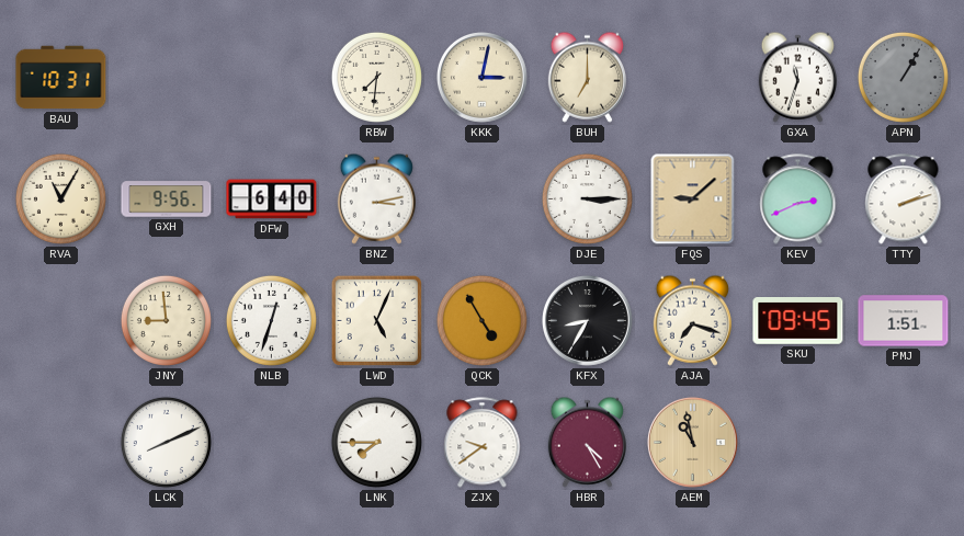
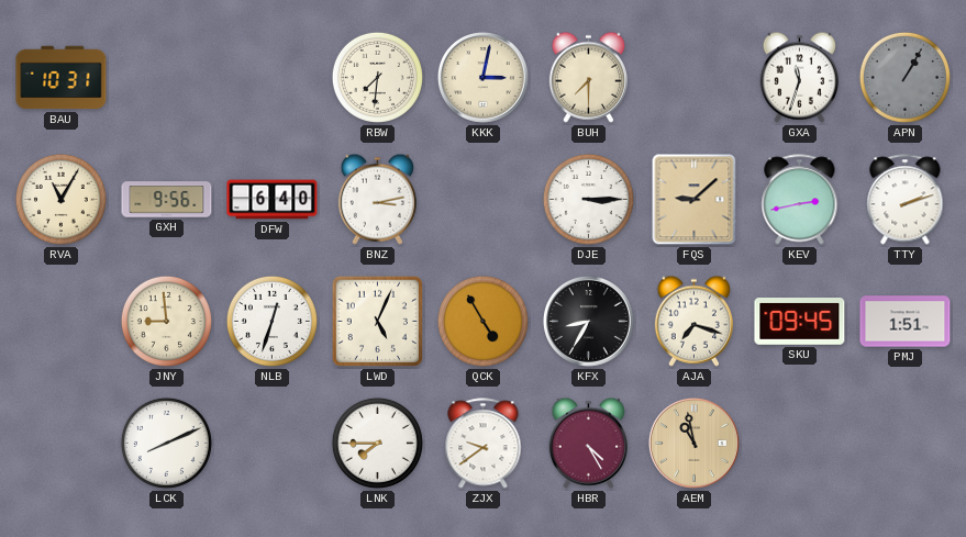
BUH: 7:00 -> 7:30 (588, 77)
KEV: 2:41 -> 2:43 (800, 200)
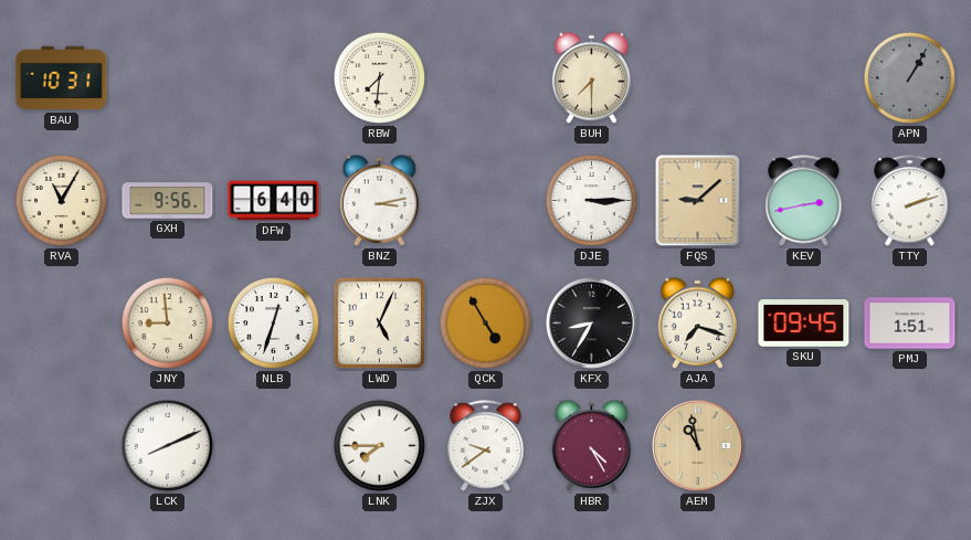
KKK: 3:02 -> none (482, 77)
GXA: 11:33 -> none (799, 77)
